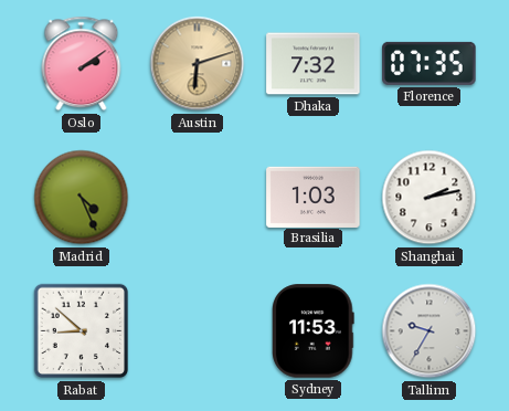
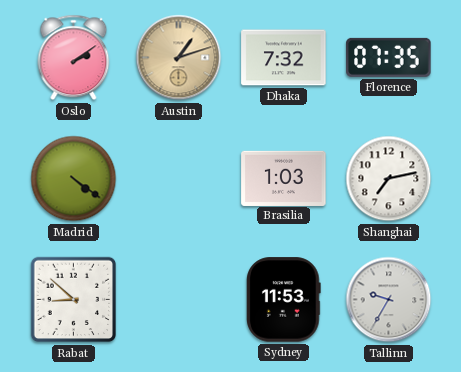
Austin: 6:12 -> 1:12 (179, 58)
Madrid: 4:26 -> 4:21 (74, 179)
Shanghai: 2:13 -> 7:13 (389, 179)
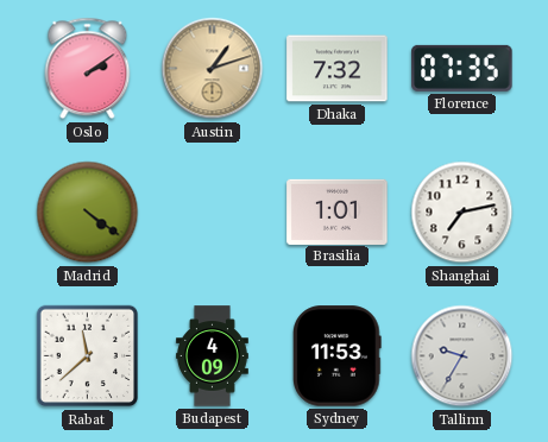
Brasilia: 1:03 -> 1:01 (338, 211)
Rabat: 8:52 -> 11:38 (88, 356)
Budapest: none -> 4:09 (212, 356)
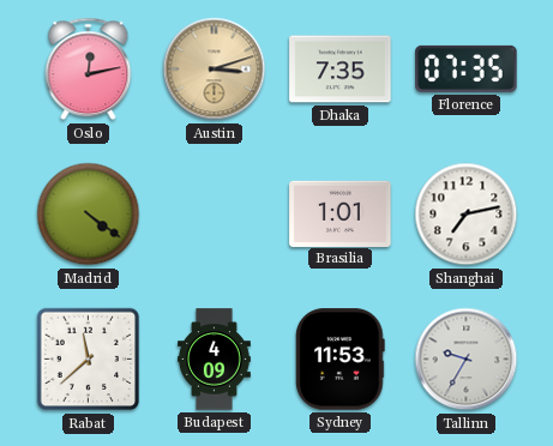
Oslo: 2:09 -> 12:13 (89, 70)
Austin: 1:12 -> 3:12 (215, 70)
Dhaka: 7:32 -> 7:35 (341, 70)
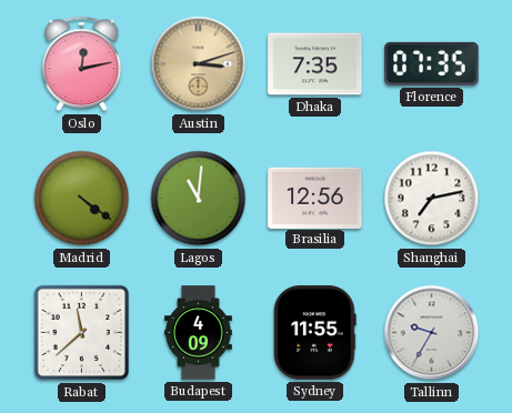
Lagos: none -> 11:01 (199, 199)
Brasilia: 1:01 -> 12:56 (315, 198)
Sydney: 11:53 -> 11:55 (315, 333)
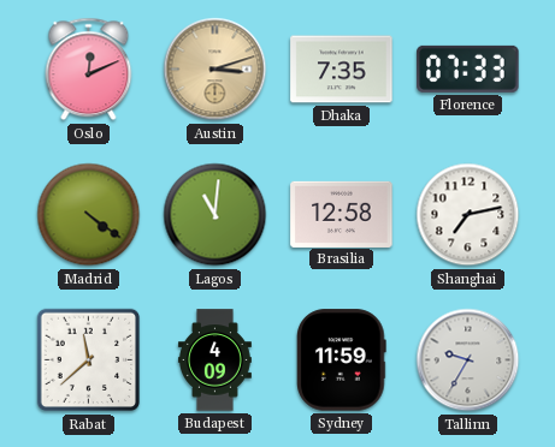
Oslo: 12:13 -> 12:11 (89, 70)
Florence: 07:35 -> 07:33 (468, 68)
Brasilia: 12:56 -> 12:58 (342, 214)
Sydney: 11:55 -> 11:59 (342, 360)
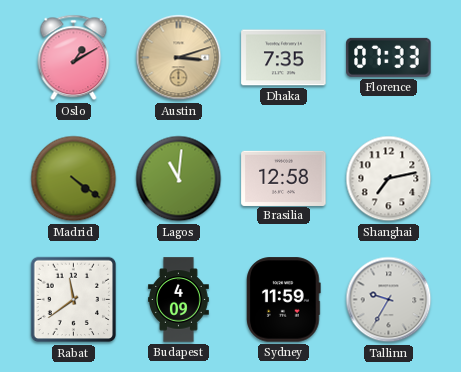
Oslo: 12:11 -> 1:10 (74, 58)
Rabat: 11:38 -> 11:39 (74, 300)
